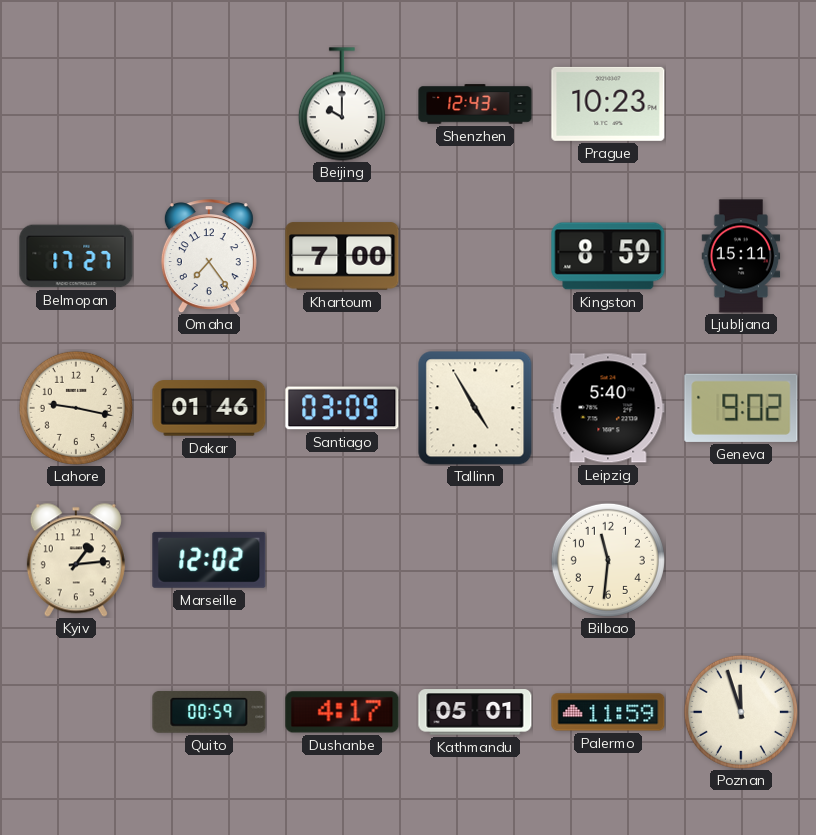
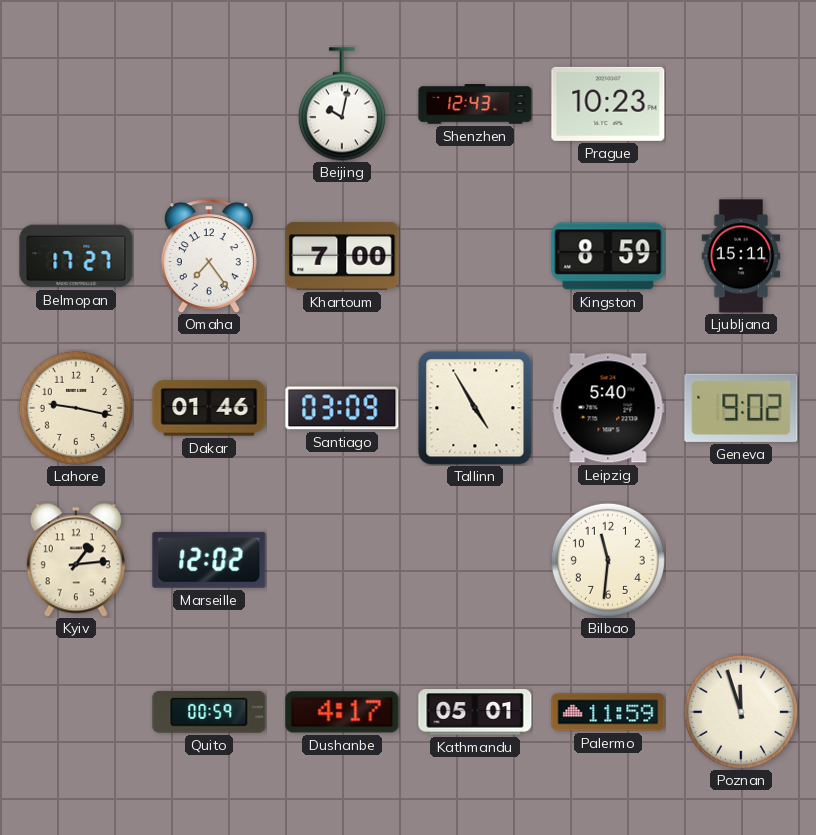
Beijing: 10:00 -> 10:02 (342, 104)
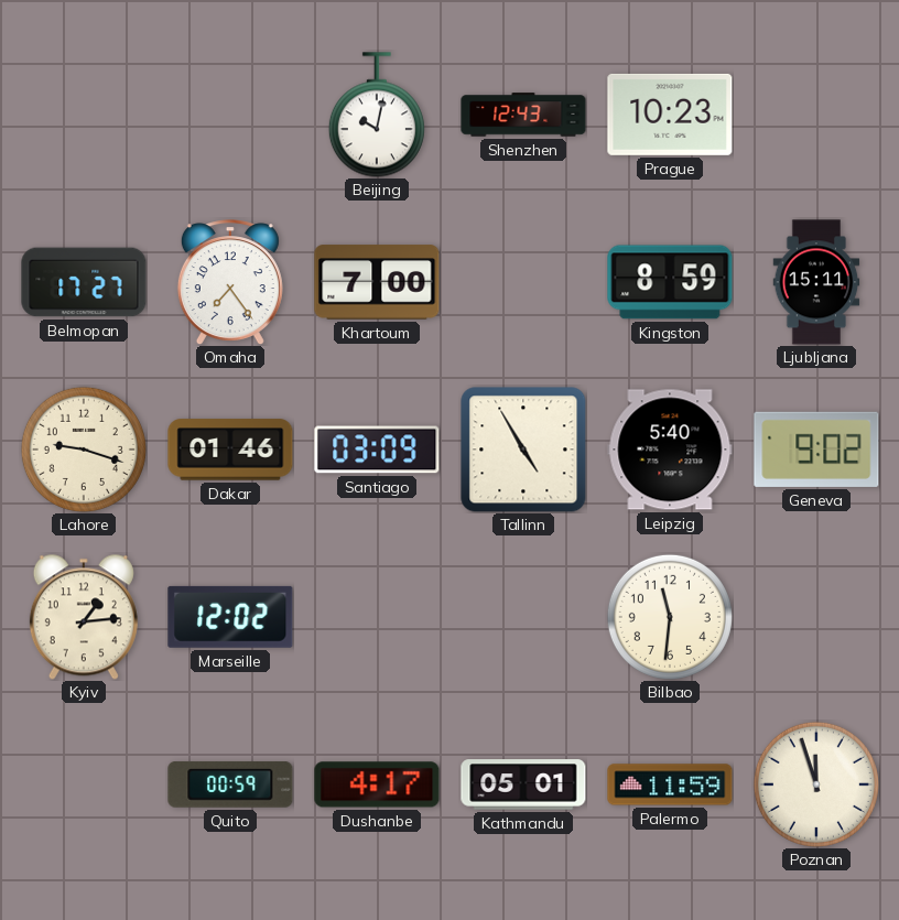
Lahore: 9:17 -> 9:18 (84, 450)
